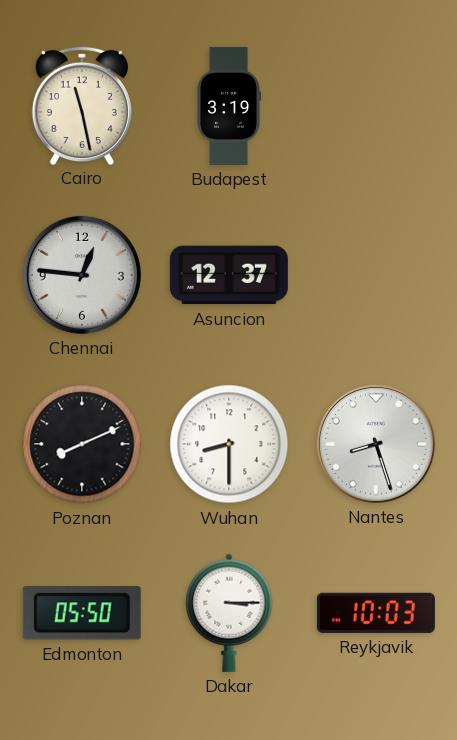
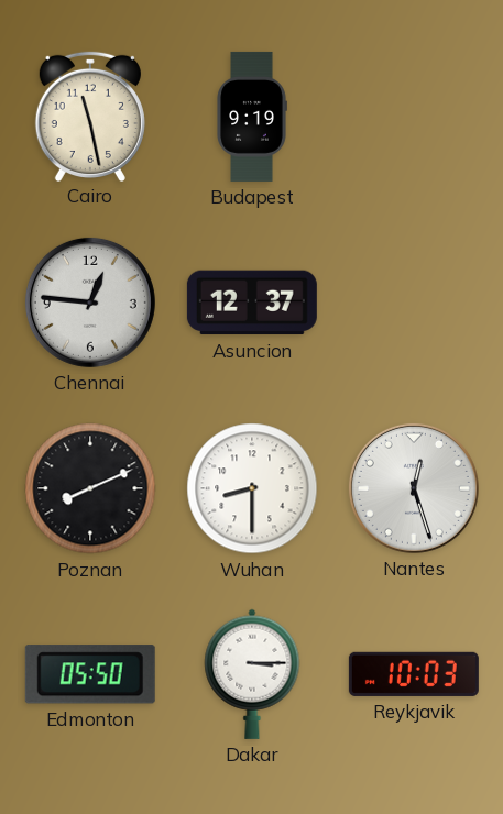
Budapest: 3:19 -> 9:19 (252, 117)
Nantes: 8:27 -> 12:27 (414, 488)
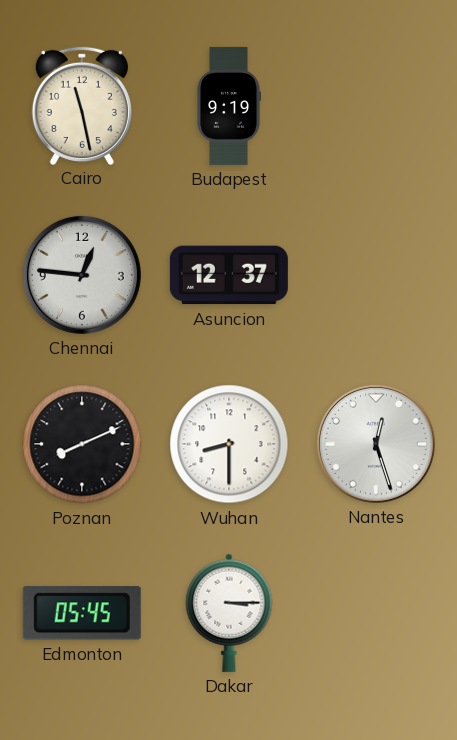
Edmonton: 05:50 -> 05:45 (82, 613)
Reykjavik: 10:03 -> none (414, 674)
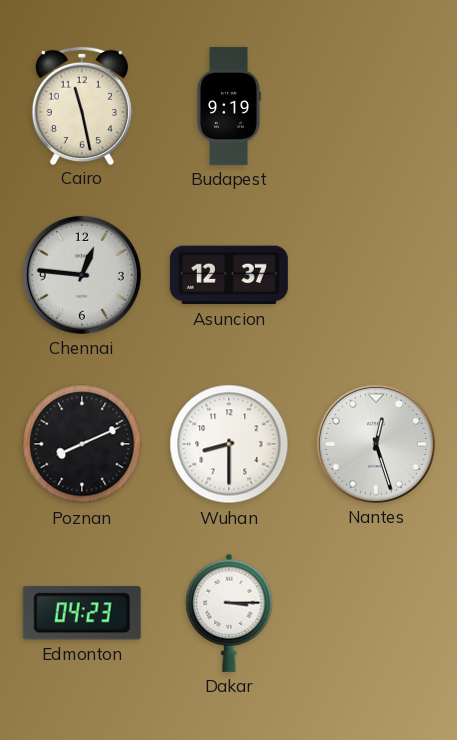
Edmonton: 05:45 -> 04:23 (82, 613)
